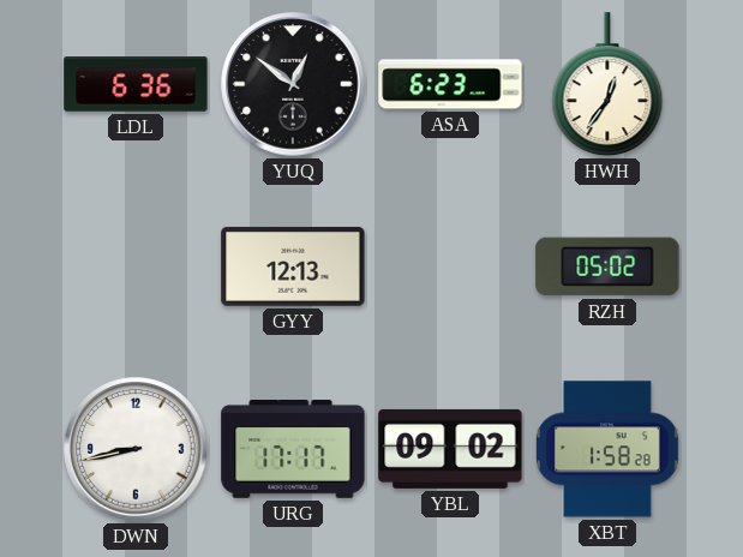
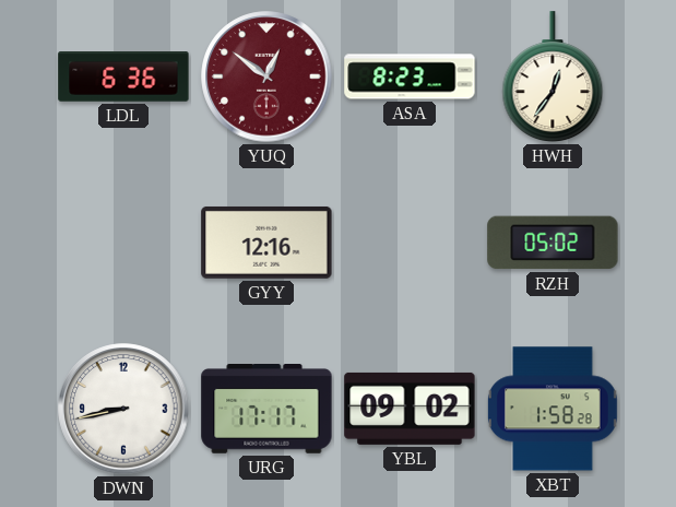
YUQ dial: black -> burgundy (266, 76)
ASA: 6:23 -> 8:23 (410, 76)
GYY: 12:13 -> 12:16 (266, 243)
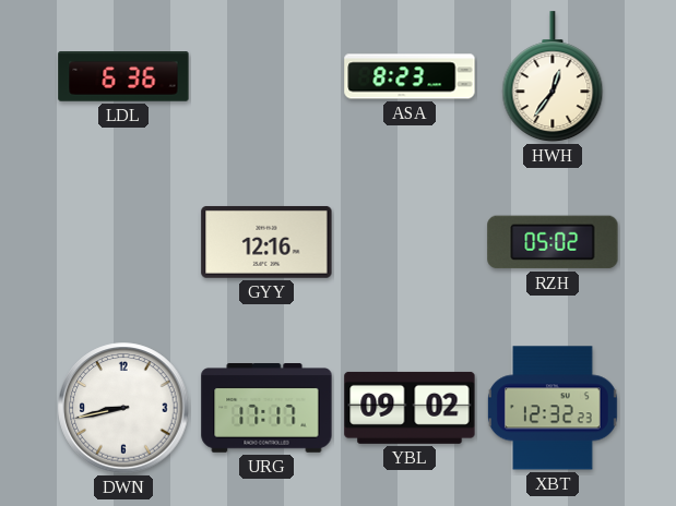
YUQ: 12:51 -> none (266, 76)
XBT: 1:58 -> 12:32 (553, 408)
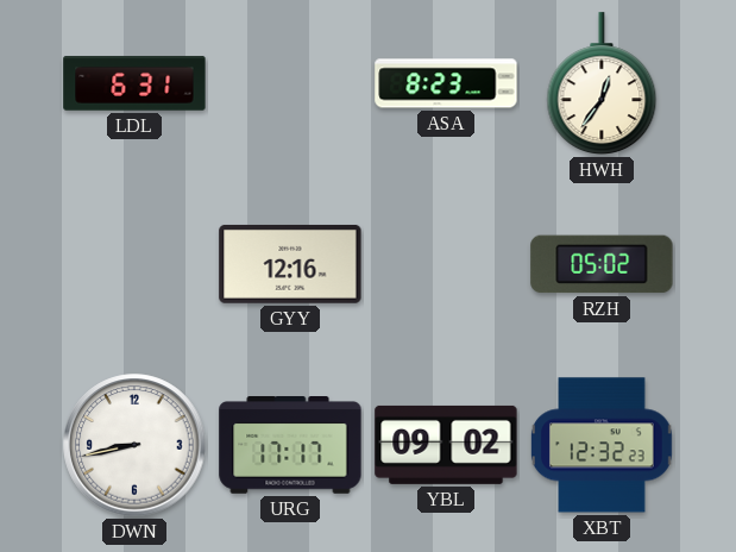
LDL: 6:36 -> 6:31 (134, 83)
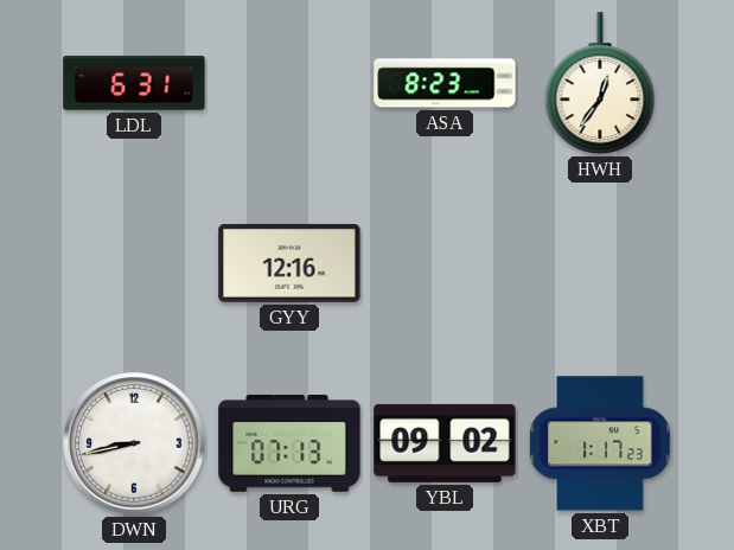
RZH: 05:02 -> none (602, 264)
URG: 17:17 -> 07:13 (289, 445)
XBT: 12:32 -> 1:17 (600, 443)
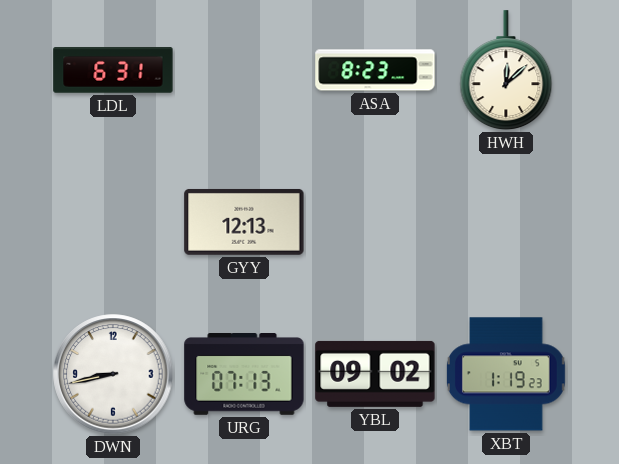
HWH: 12:36 -> 12:08 (506, 71)
GYY: 12:16 -> 12:13 (244, 222)
XBT: 1:17 -> 1:19 (506, 374)
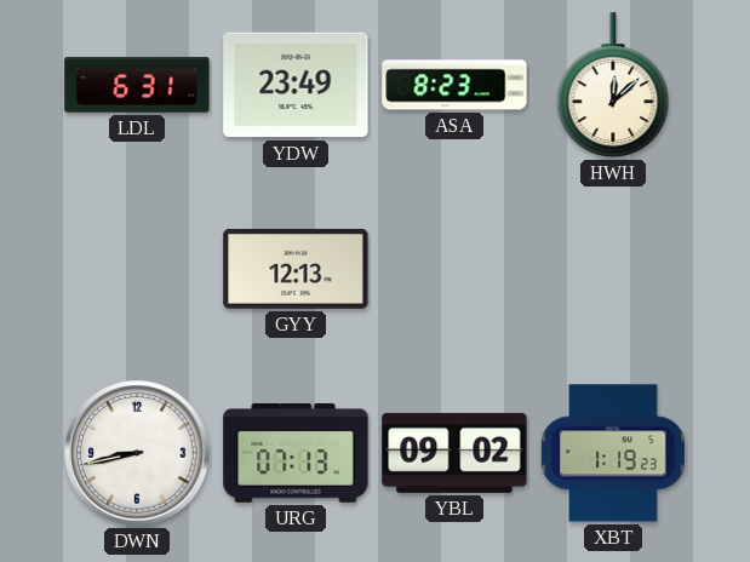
YDW: none -> 23:49 (296, 85)
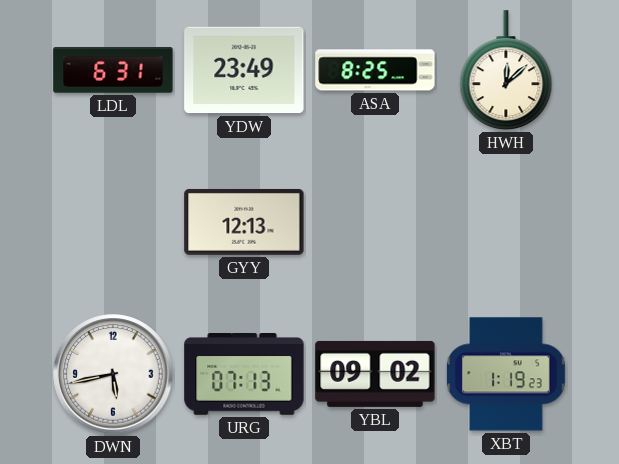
ASA: 8:23 -> 8:25 (375, 70)
DWN: 8:43 -> 5:43 (113, 374)
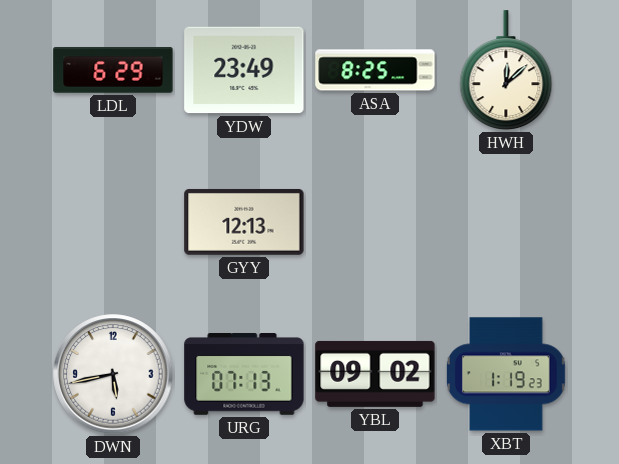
LDL: 6:31 -> 6:29 (113, 70)
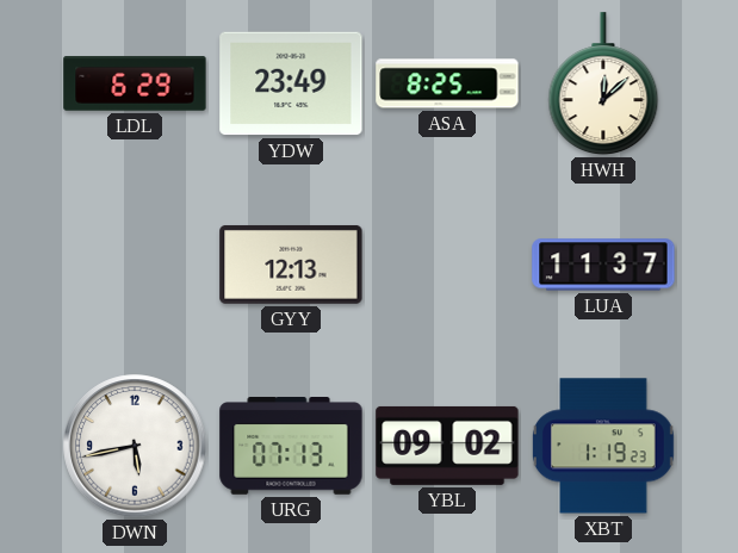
LUA: none -> 11:37 (603, 265)
